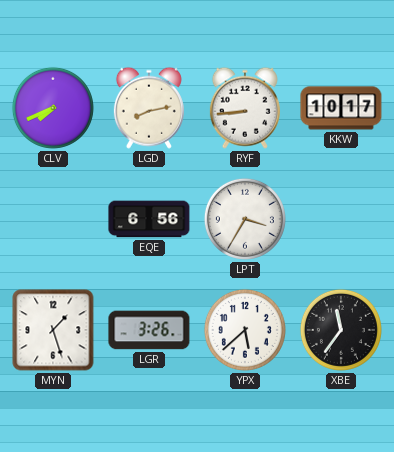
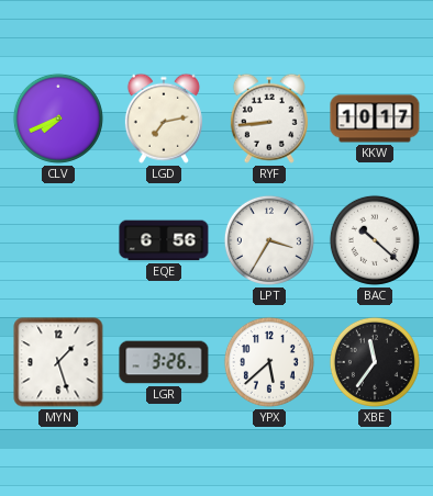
LGD: 8:13 -> 7:13 (164, 119)
BAC: none -> 10:22 (375, 240)
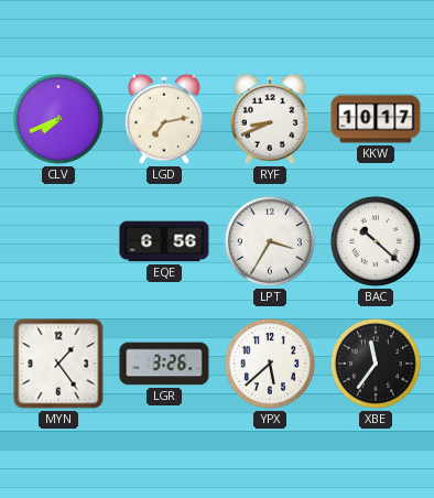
RYF: 8:44 -> 8:41 (270, 119)
MYN: 1:27 -> 1:24 (58, 364)
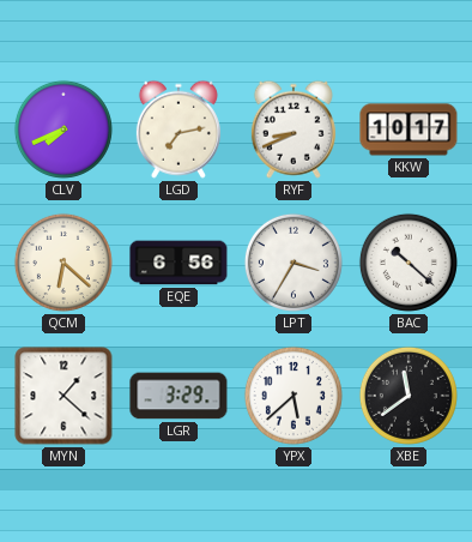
QCM: none -> 6:22 (63, 263)
MYN: 1:24 -> 1:22 (63, 396)
LGR: 3:26 -> 3:29 (178, 396)
XBE: 11:36 -> 11:39 (409, 396)
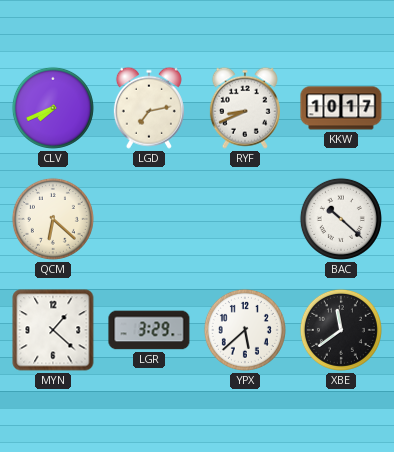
EQE: 6:56 -> none (178, 263)
LPT: 3:35 -> none (294, 263)
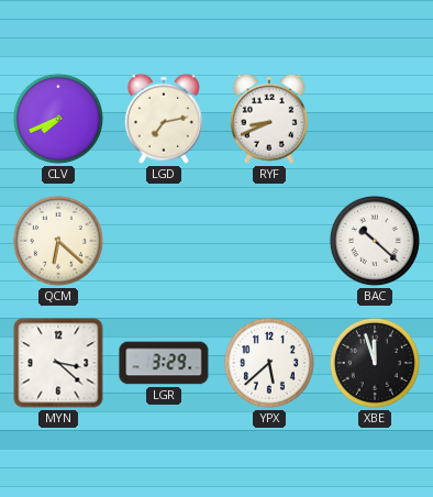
KKW: 10:17 -> none (341, 108)
MYN: 1:22 -> 3:22 (58, 363)
XBE: 11:39 -> 11:57 (375, 363)
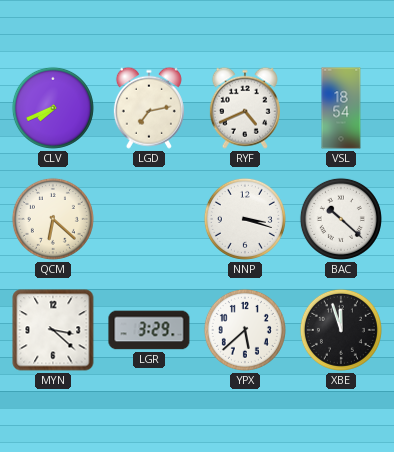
RYF: 8:41 -> 4:41 (245, 108)
VSL: none -> 18:54 (341, 108)
NNP: none -> 3:18 (245, 219)
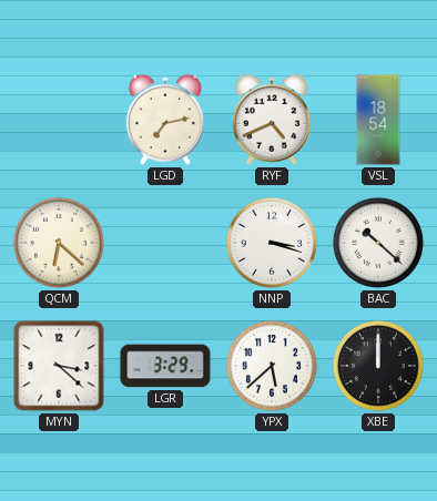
CLV: 7:41 -> none (53, 108)
XBE: 11:57 -> 12:00 (378, 366)
